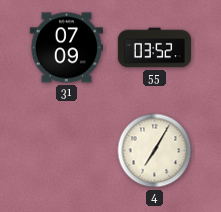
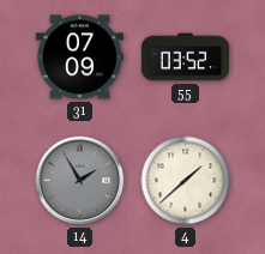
14: none -> 1:55 (80, 181)
4: 7:05 -> 1:38 (186, 181)
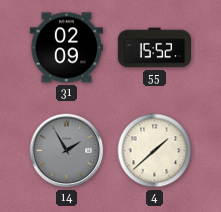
31: 07:09 -> 02:09 (66, 48)
55: 03:52 -> 15:52 (154, 48)
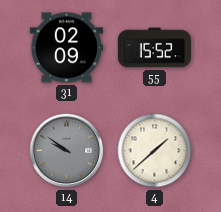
14: 1:55 -> 9:51 (67, 151)
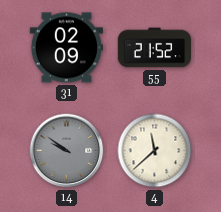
55: 15:52 -> 21:52 (154, 48)
4: 1:38 -> 11:38 (155, 151)
